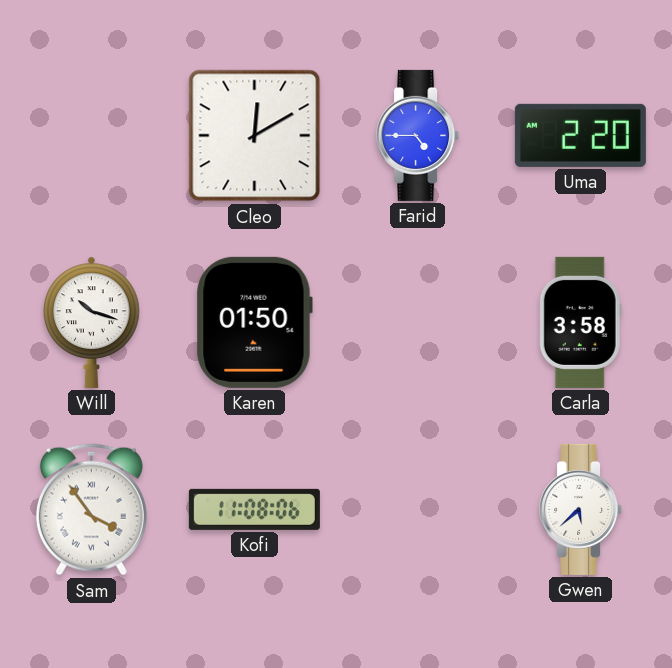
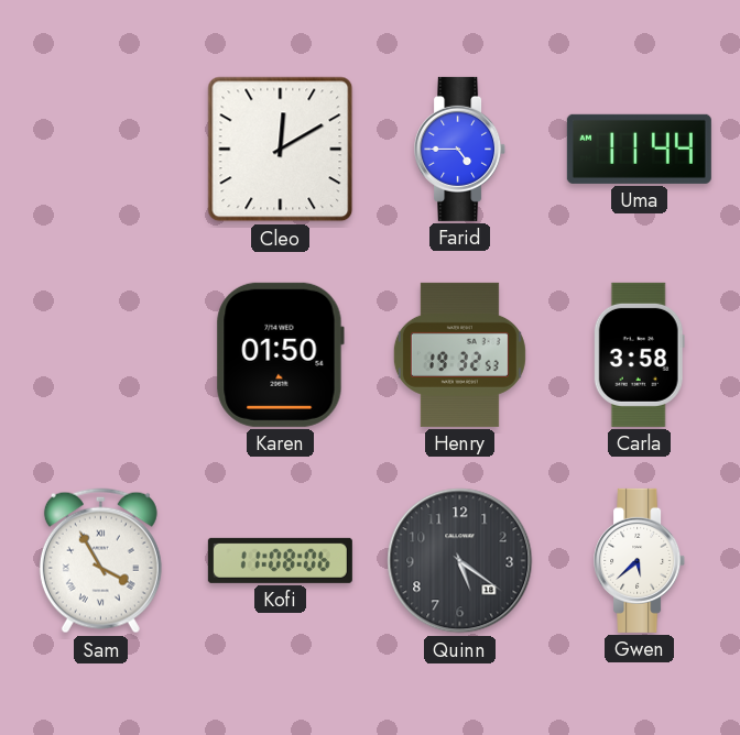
Uma: 2:20 -> 11:44 (639, 149)
Will: 10:18 -> none (92, 322)
Henry: none -> 19:32 (459, 354)
Sam: 3:54 -> 3:55 (100, 561)
Quinn: none -> 5:21 (460, 561)
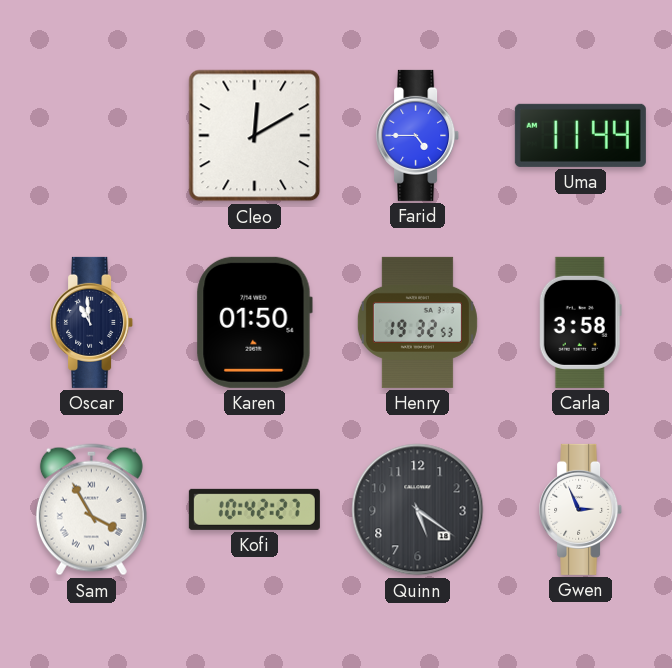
Oscar: none -> 10:59 (92, 322)
Kofi: 11:08 -> 10:42 (254, 509)
Gwen: 5:38 -> 2:56 (581, 509)
